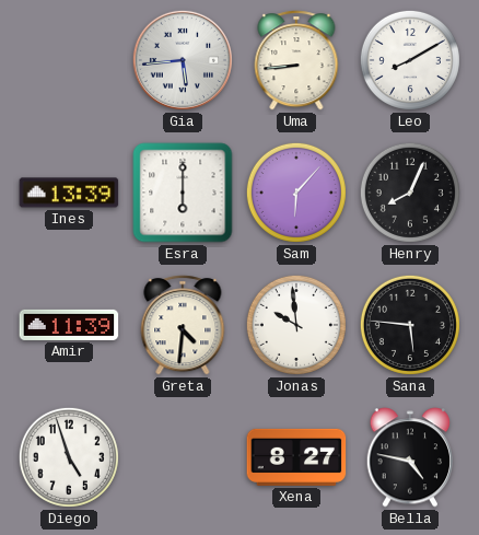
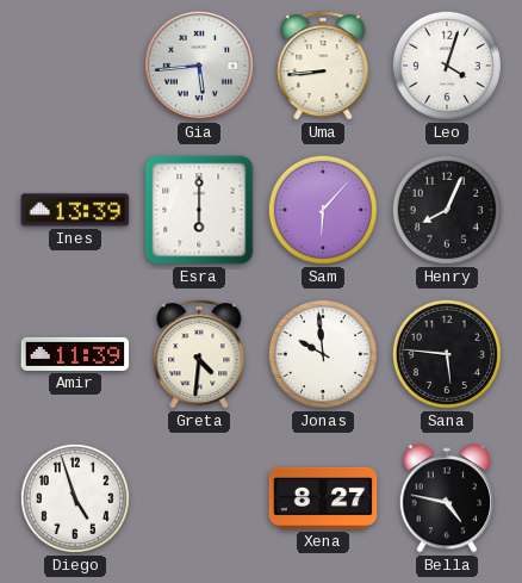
Leo: 8:10 -> 4:03 (447, 66)
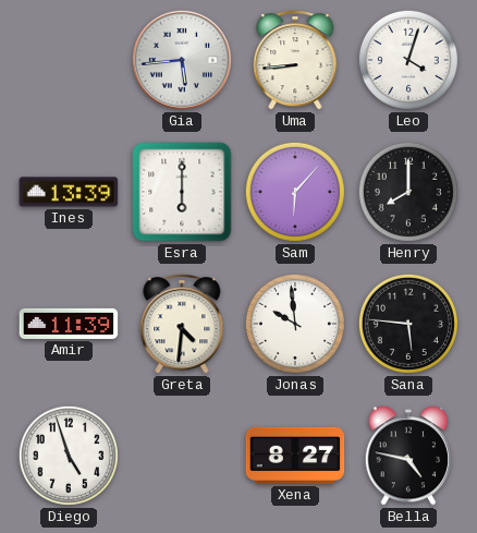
Henry: 8:04 -> 8:00 (408, 192)
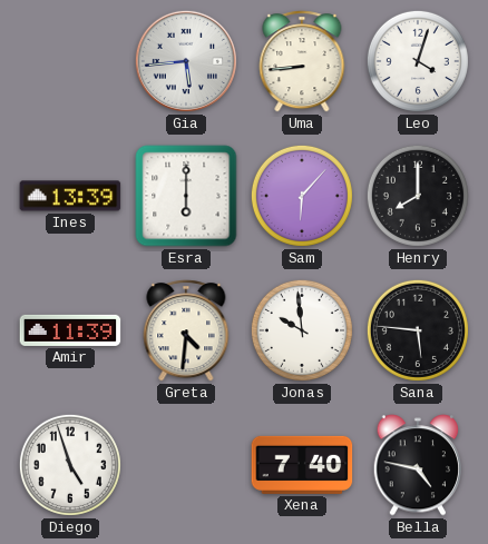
Xena: 8:27 -> 7:40 (302, 465)
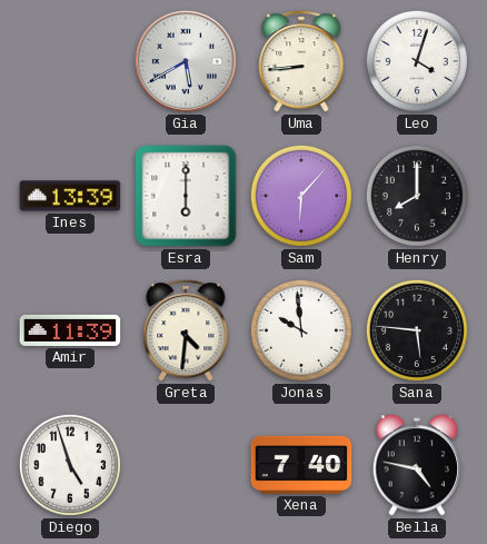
Gia: 5:44 -> 5:40 (186, 61)
